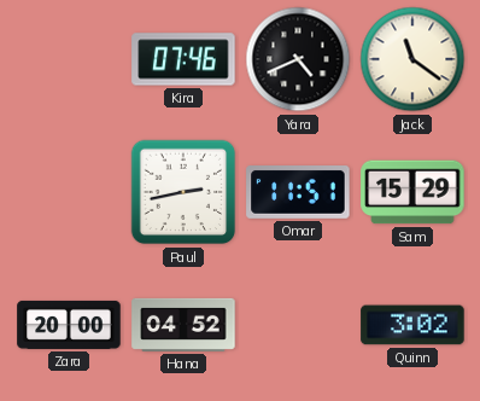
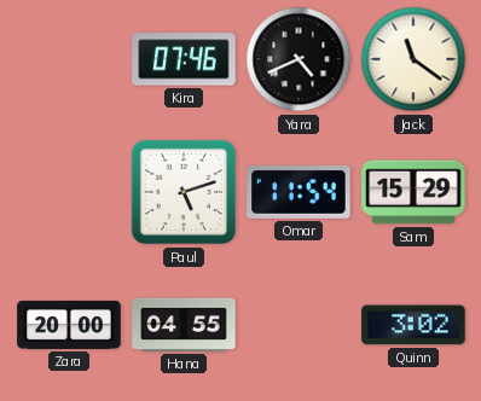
Paul: 2:43 -> 5:12 (184, 192)
Omar: 11:51 -> 11:54 (299, 193)
Hana: 04:52 -> 04:55 (184, 325)
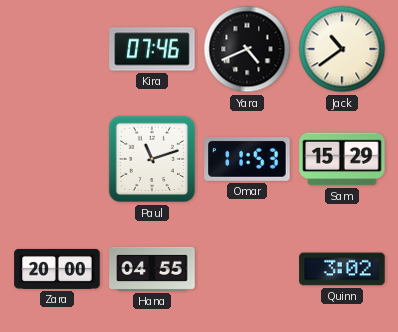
Jack: 11:21 -> 10:39 (342, 49)
Paul: 5:12 -> 11:12 (152, 159)
Omar: 11:54 -> 11:53 (247, 160)
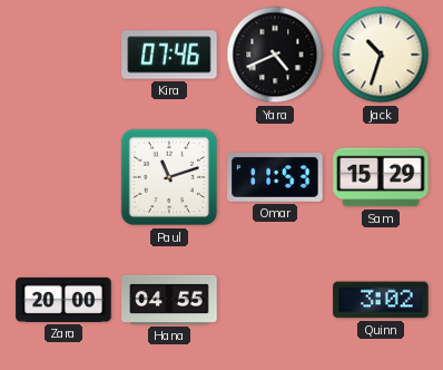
Jack: 10:39 -> 10:33 (381, 55)
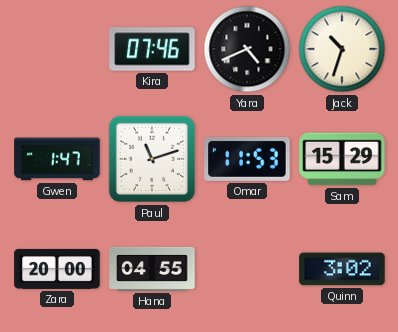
Gwen: none -> 1:47 (57, 159)
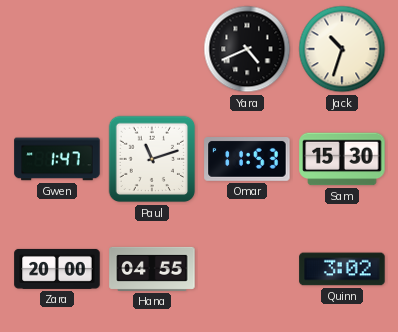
Kira: 07:46 -> none (152, 49)
Sam: 15:29 -> 15:30 (342, 159)
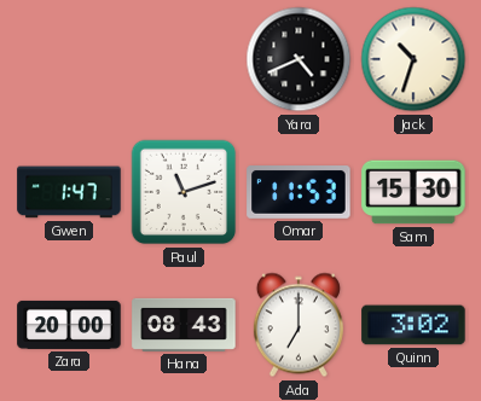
Hana: 04:55 -> 08:43 (184, 325)
Ada: none -> 7:00 (299, 325)
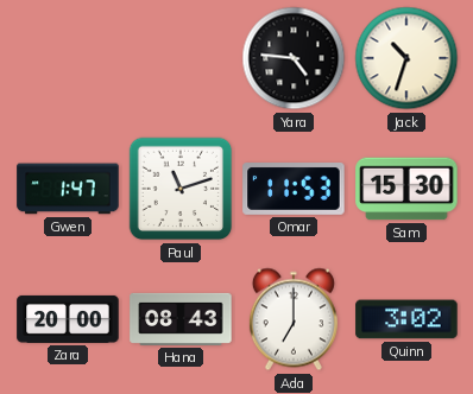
Yara: 4:41 -> 4:46 (294, 58)
